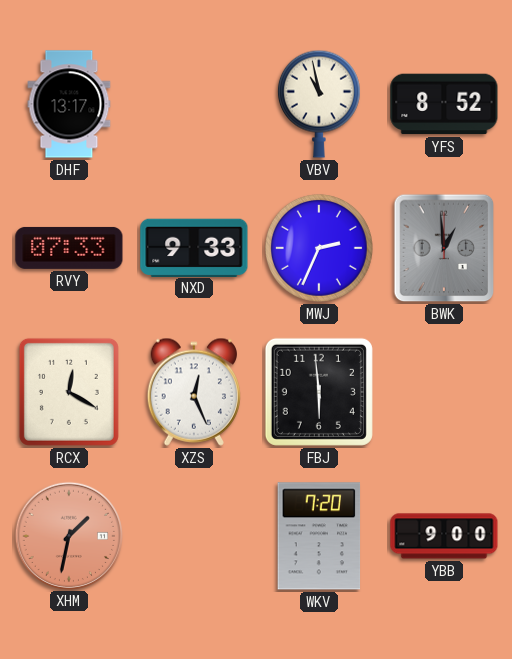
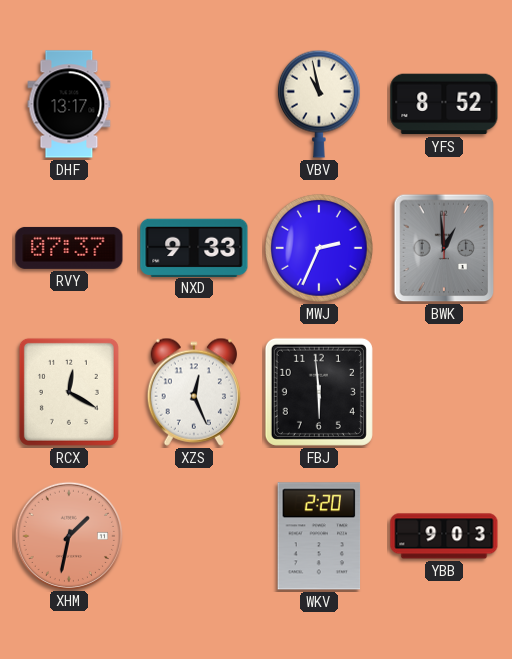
RVY: 07:33 -> 07:37 (69, 248)
WKV: 7:20 -> 2:20 (319, 536)
YBB: 9:00 -> 9:03 (444, 536)
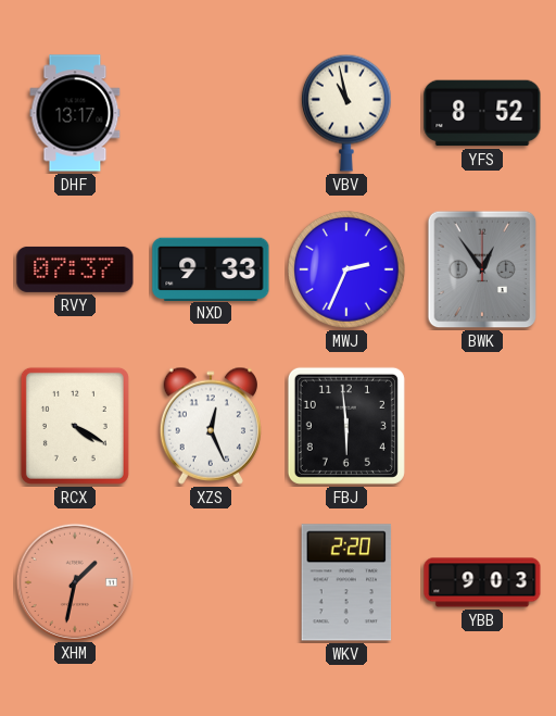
BWK: 12:59 -> 12:54 (482, 269)
RCX: 12:20 -> 4:20 (75, 426)
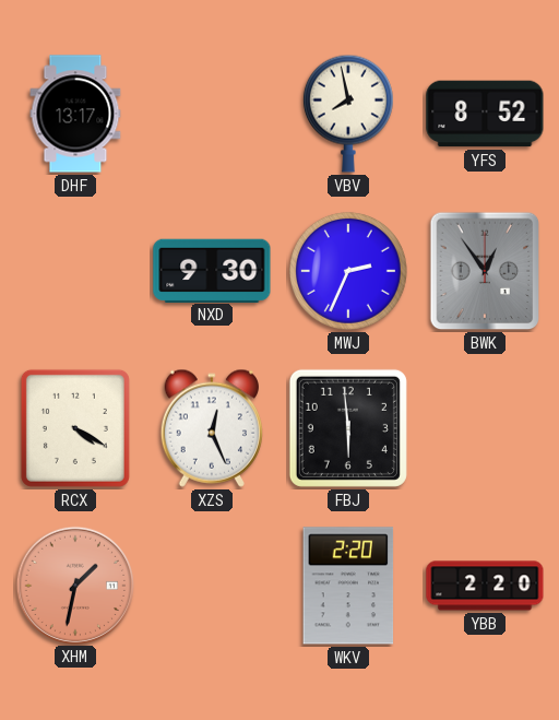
VBV: 10:58 -> 7:58 (348, 114)
RVY: 07:37 -> none (75, 269)
NXD: 9:33 -> 9:30 (212, 270)
YBB: 9:03 -> 2:20 (485, 586)
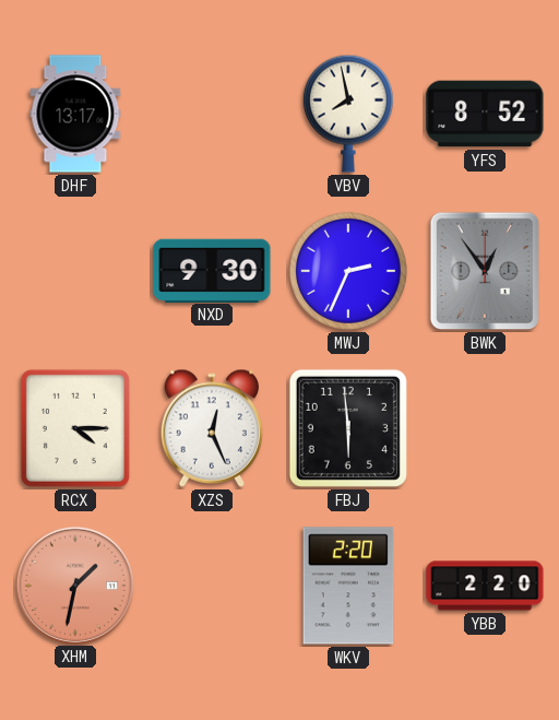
RCX: 4:20 -> 4:15 (75, 428)
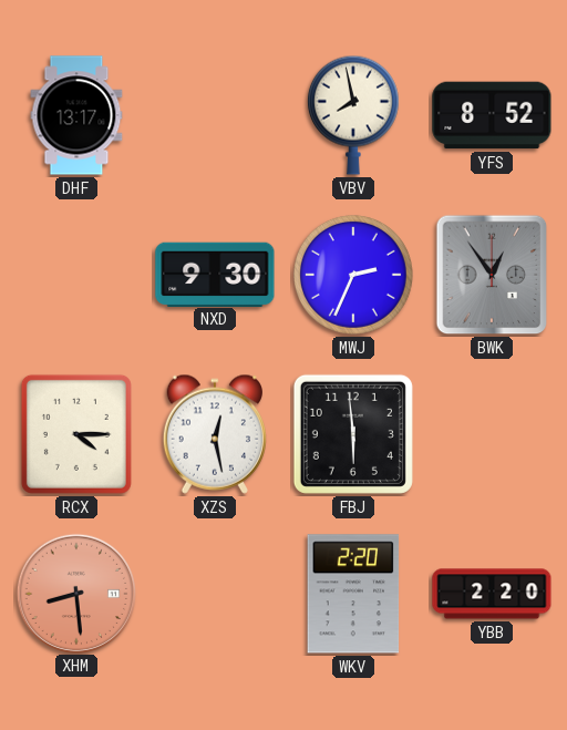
XZS: 12:26 -> 12:28 (215, 434)
XHM: 1:32 -> 8:29 (75, 593)
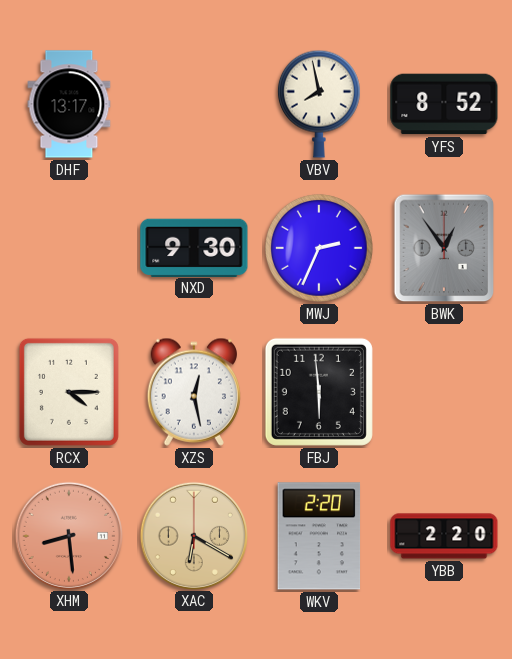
XAC: none -> 6:20 (193, 535)
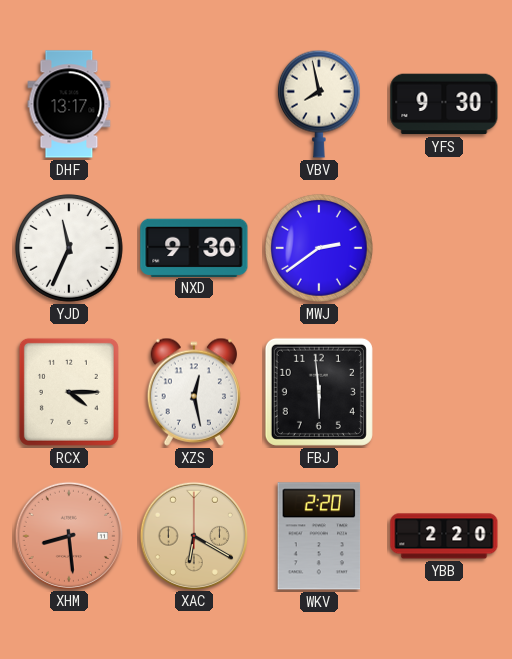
YFS: 8:52 -> 9:30 (444, 104)
YJD: none -> 11:34 (69, 248)
MWJ: 2:34 -> 2:39 (319, 248)
BWK: 12:54 -> none (444, 248)
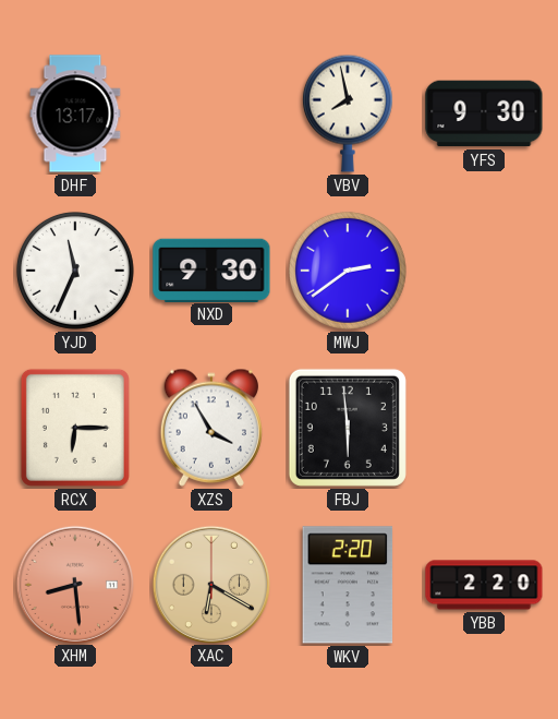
RCX: 4:15 -> 6:15 (75, 428)
XZS: 12:28 -> 3:55 (211, 428)
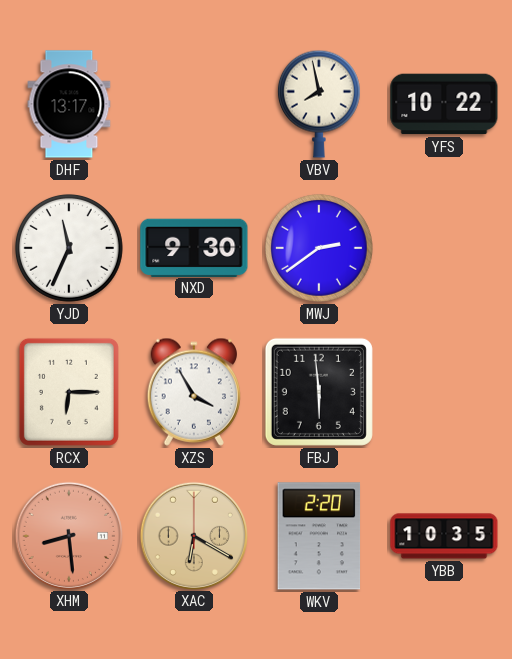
YFS: 9:30 -> 10:22 (444, 104)
YBB: 2:20 -> 10:35 (444, 536)
